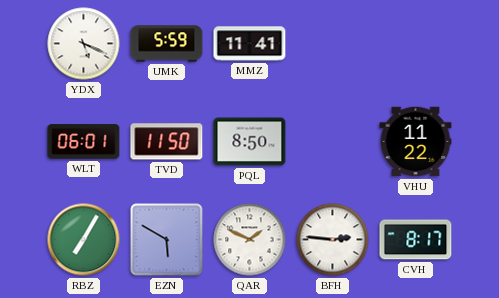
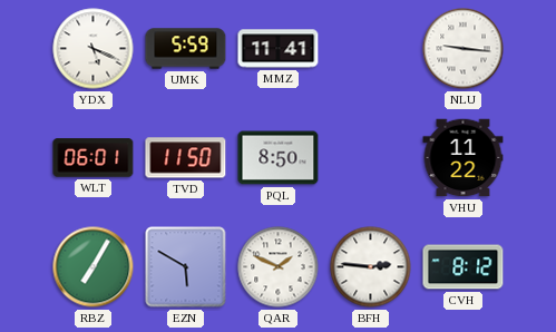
NLU: none -> 9:16 (464, 49)
CVH: 8:17 -> 8:12 (464, 267)
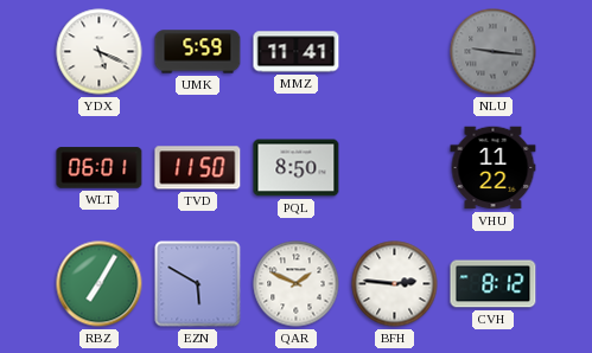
NLU dial: white -> grey (494, 52)
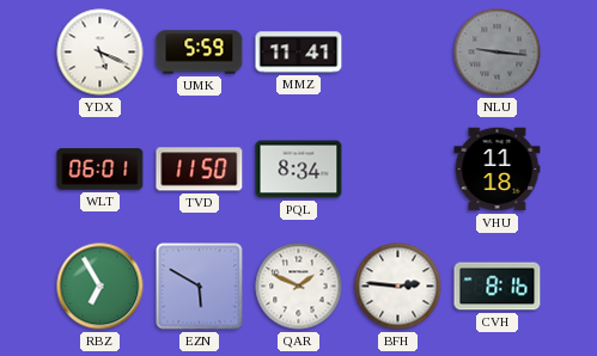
PQL: 8:50 -> 8:34 (299, 170)
VHU: 11:22 -> 11:18 (498, 170)
RBZ: 7:05 -> 6:55 (100, 287)
CVH: 8:12 -> 8:16 (498, 287)
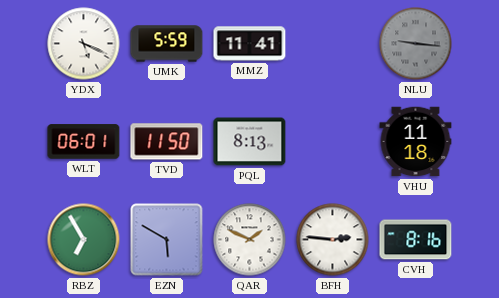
PQL: 8:34 -> 8:13 (250, 142)
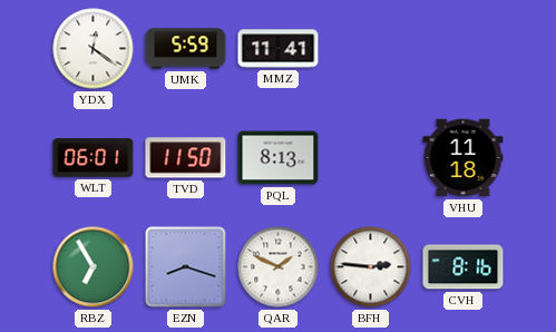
YDX: 5:19 -> 12:21 (94, 49)
NLU: 9:16 -> none (416, 44)
EZN: 5:50 -> 8:18 (186, 267)
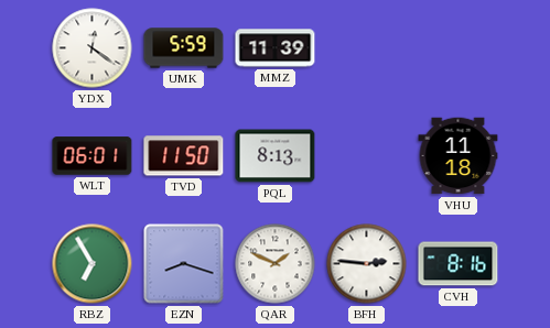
MMZ: 11:41 -> 11:39 (276, 48)
